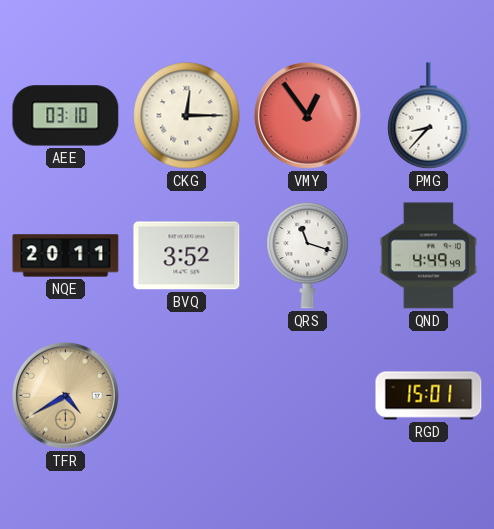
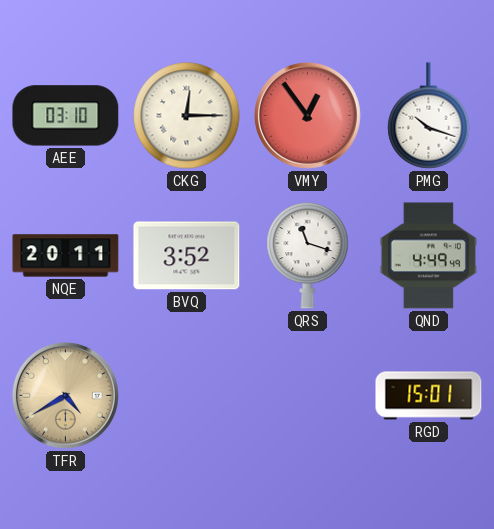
PMG: 8:37 -> 10:18 (429, 116)
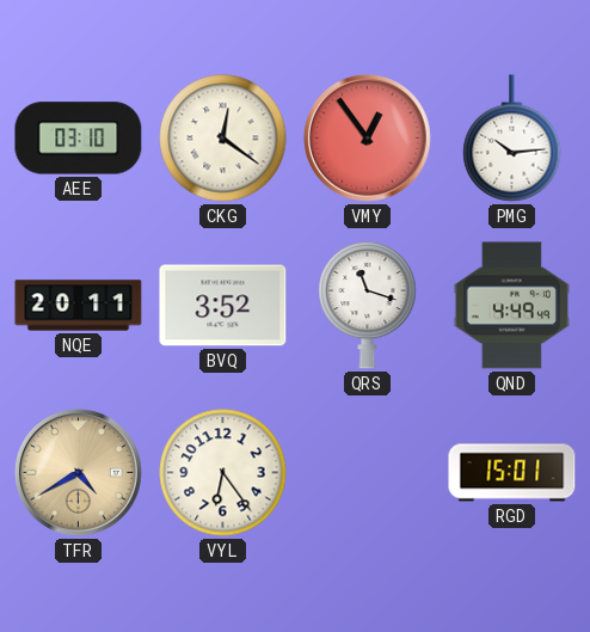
CKG: 12:15 -> 12:21 (223, 139)
PMG: 10:18 -> 10:14 (512, 139)
VYL: none -> 6:24 (223, 473)
